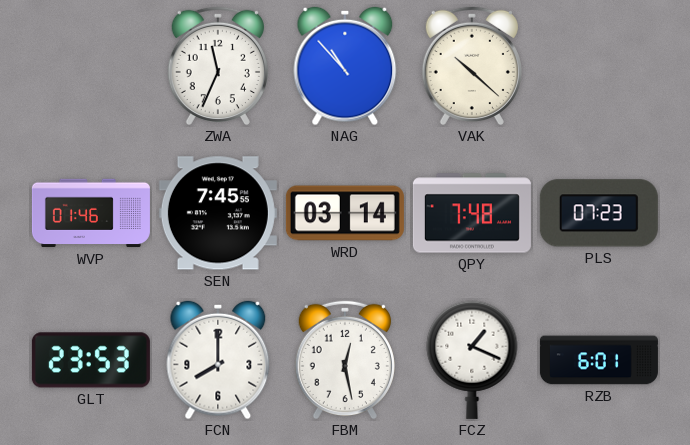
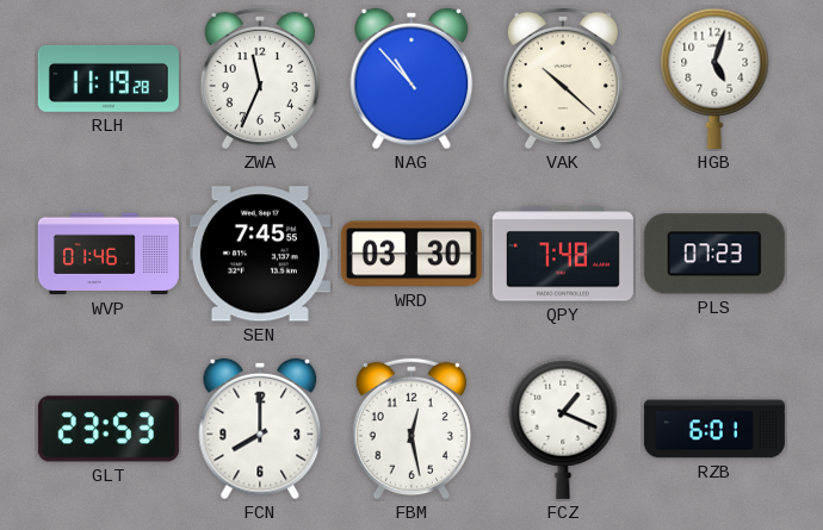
RLH: none -> 11:19 (109, 79)
HGB: none -> 5:03 (714, 79)
WRD: 03:14 -> 03:30 (411, 254)
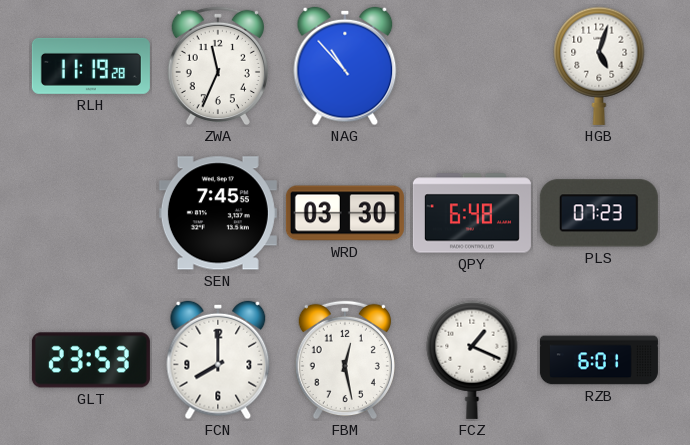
VAK: 10:22 -> none (563, 79)
WVP: 01:46 -> none (109, 254)
QPY: 7:48 -> 6:48 (472, 213)
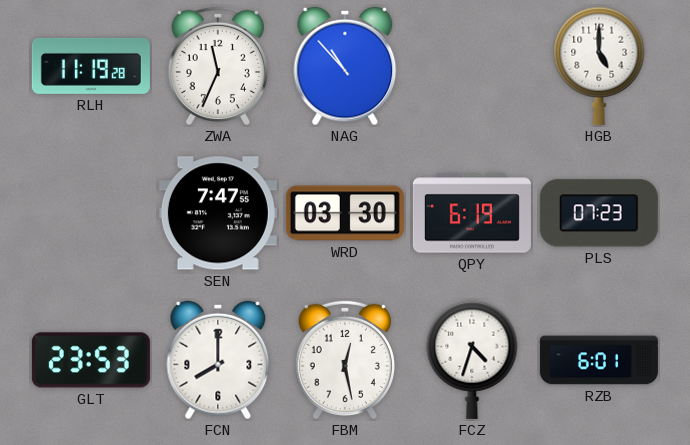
HGB: 5:03 -> 5:00 (599, 66)
SEN: 7:45 -> 7:47 (218, 213)
QPY: 6:48 -> 6:19 (472, 213)
FCZ: 1:19 -> 4:33 (472, 360)
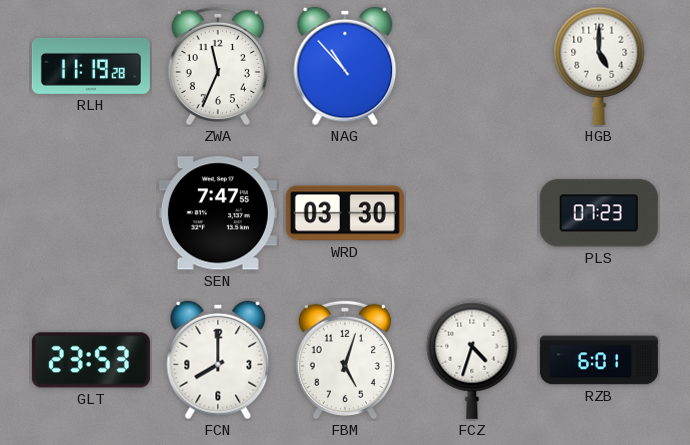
QPY: 6:19 -> none (472, 213)
FBM: 12:28 -> 5:03 (345, 360)
